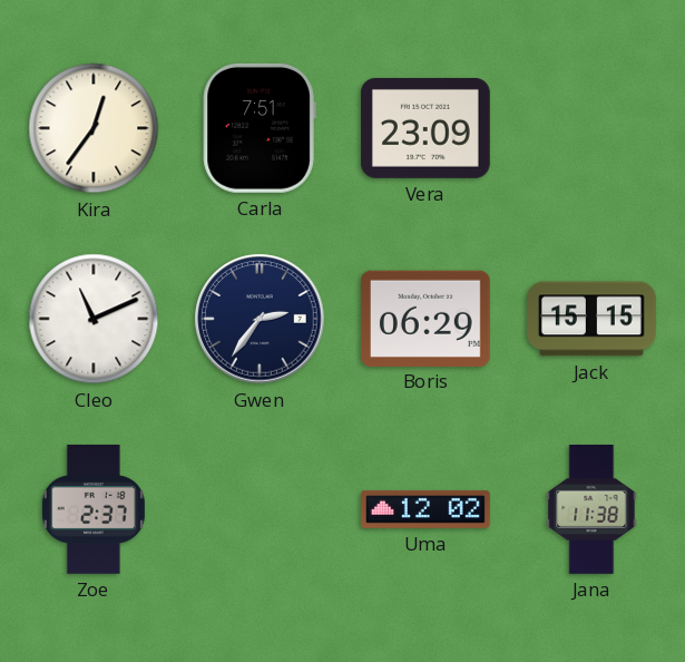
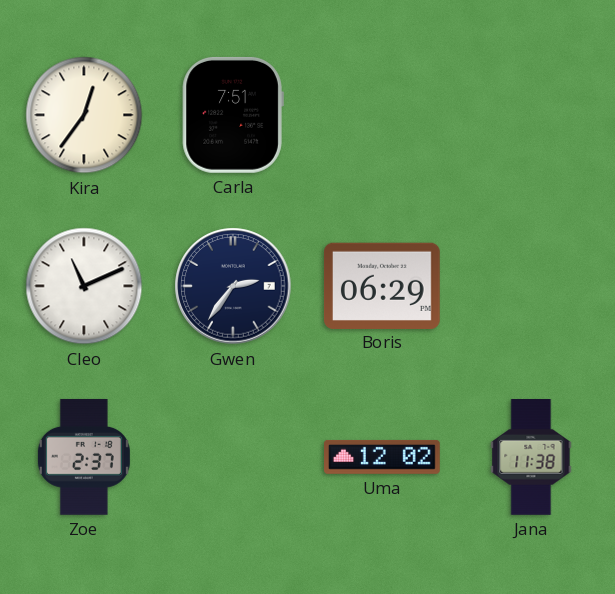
Vera: 23:09 -> none (425, 128)
Jack: 15:15 -> none (593, 319)
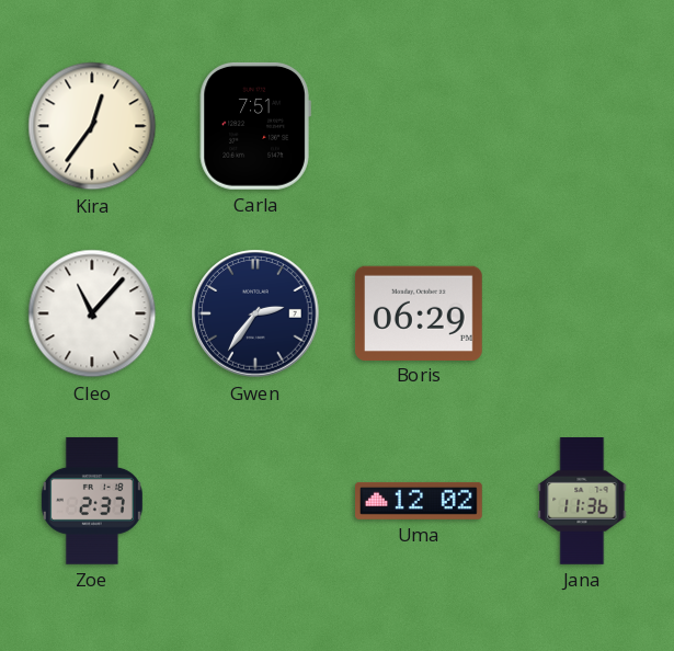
Cleo: 11:11 -> 11:07 (92, 313)
Jana: 11:38 -> 11:36 (582, 502)
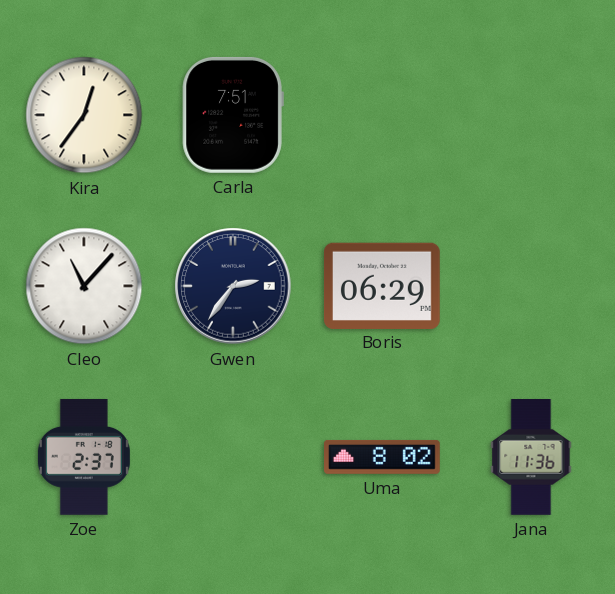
Uma: 12:02 -> 8:02 (383, 457)
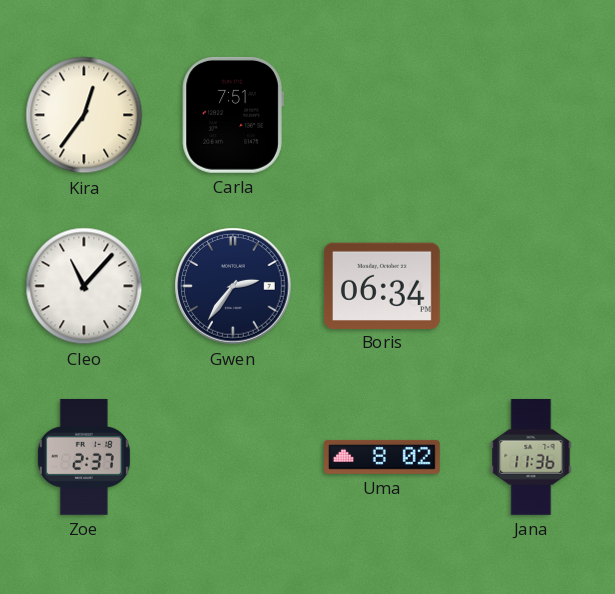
Boris: 06:29 -> 06:34 (382, 285)
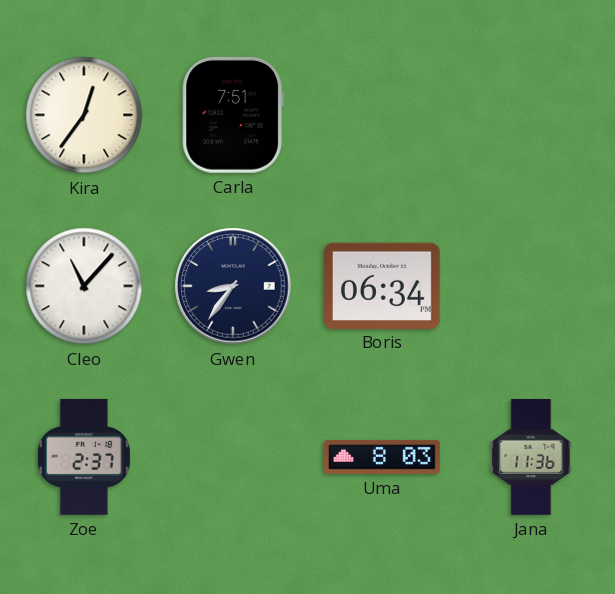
Gwen: 2:36 -> 8:36 (233, 286)
Uma: 8:02 -> 8:03 (383, 457)
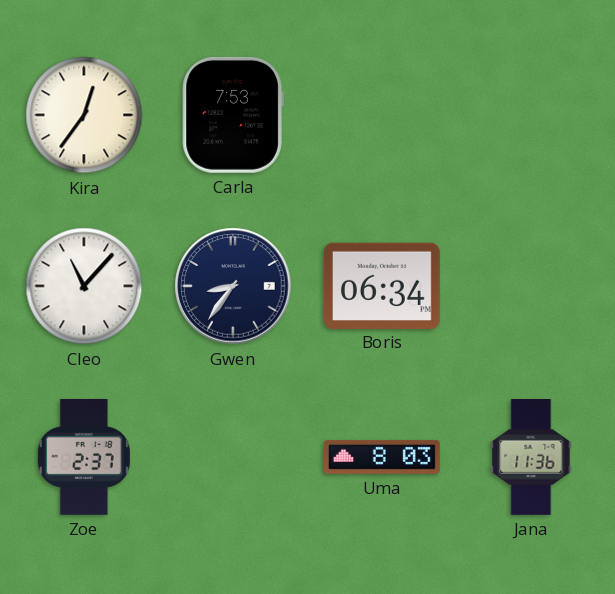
Carla: 7:51 -> 7:53 (233, 115)
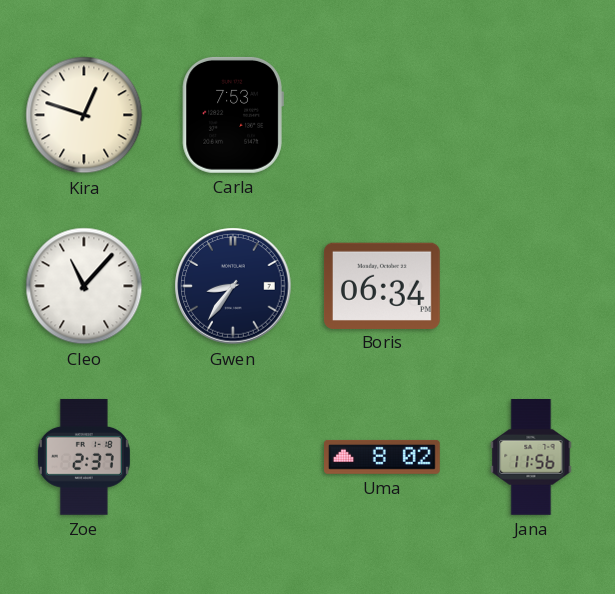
Kira: 12:36 -> 12:48 (84, 115)
Uma: 8:03 -> 8:02 (383, 457)
Jana: 11:36 -> 11:56 (531, 458)
